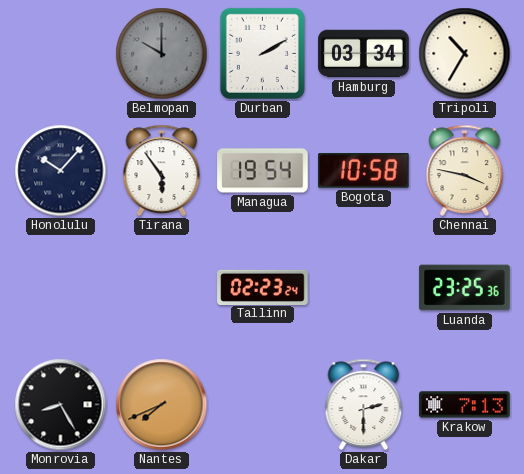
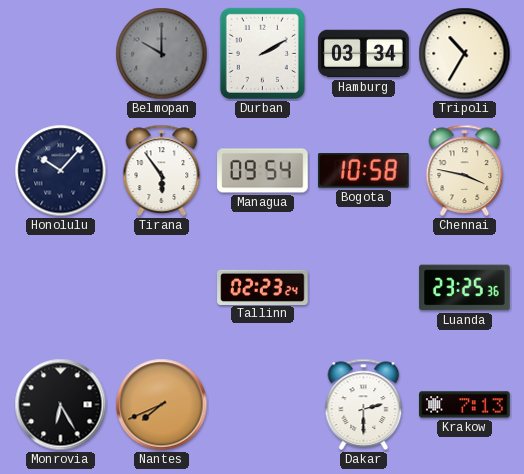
Managua: 19:54 -> 09:54 (263, 171)
Monrovia: 8:25 -> 6:25 (61, 405)
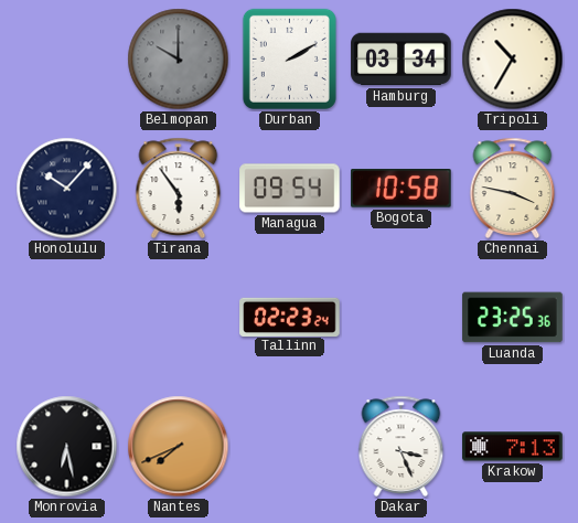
Monrovia: 6:25 -> 6:28 (67, 447)
Dakar: 2:30 -> 3:26 (402, 446)
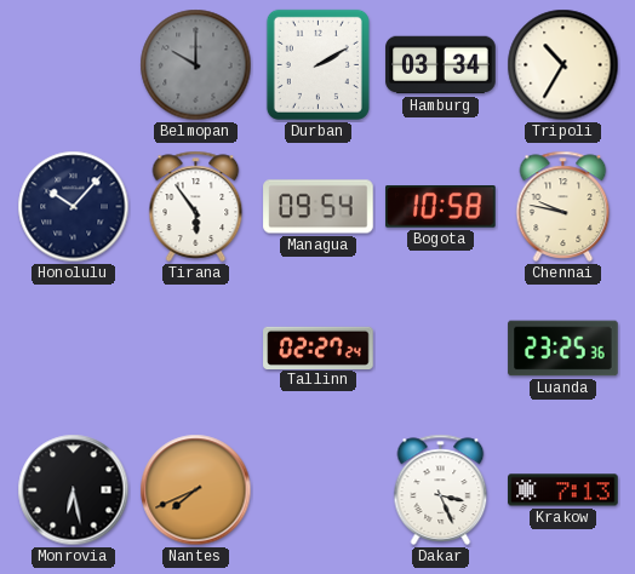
Chennai: 3:47 -> 9:47 (564, 206)
Tallinn: 02:23 -> 02:27 (319, 348)
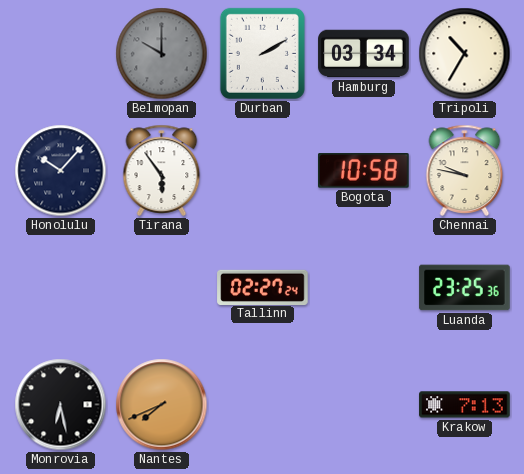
Managua: 09:54 -> none (319, 207)
Dakar: 3:26 -> none (441, 489)
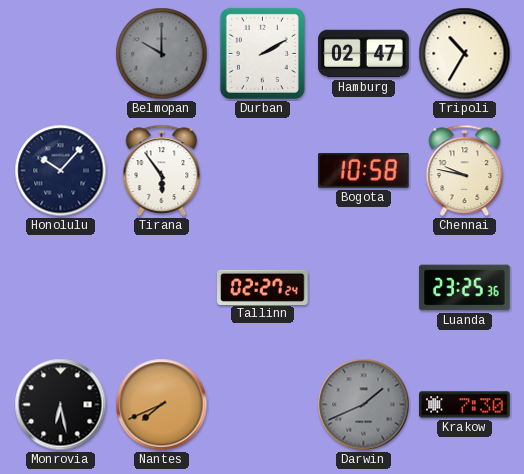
Hamburg: 03:34 -> 02:47 (364, 54)
Darwin: none -> 1:41 (364, 405)
Krakow: 7:13 -> 7:30 (465, 405)
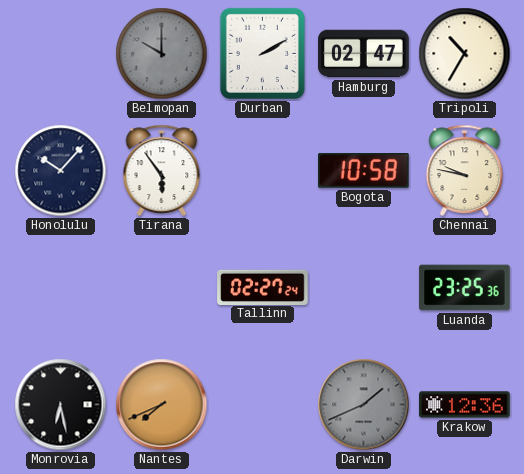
Krakow: 7:30 -> 12:36 (465, 405)
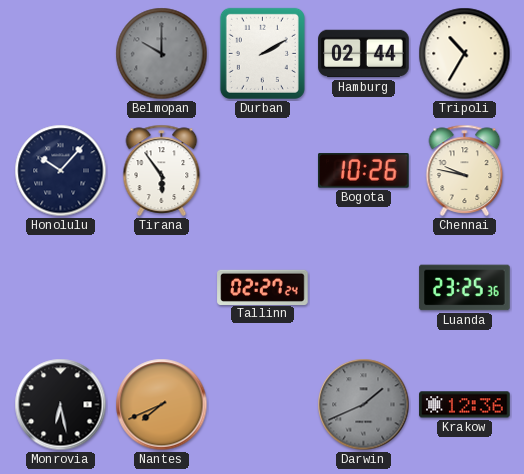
Hamburg: 02:47 -> 02:44 (364, 54)
Bogota: 10:58 -> 10:26 (364, 171)
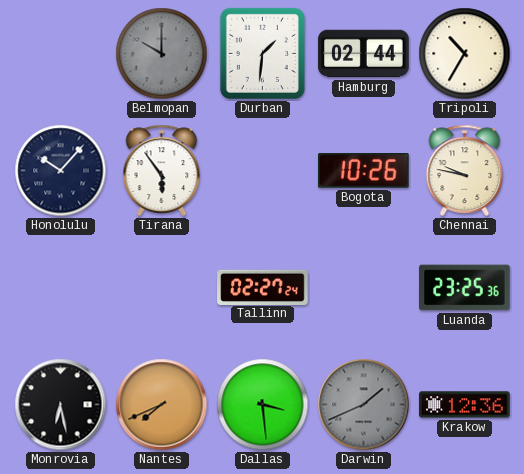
Durban: 2:10 -> 1:31 (262, 53)
Dallas: none -> 3:29 (263, 405)
